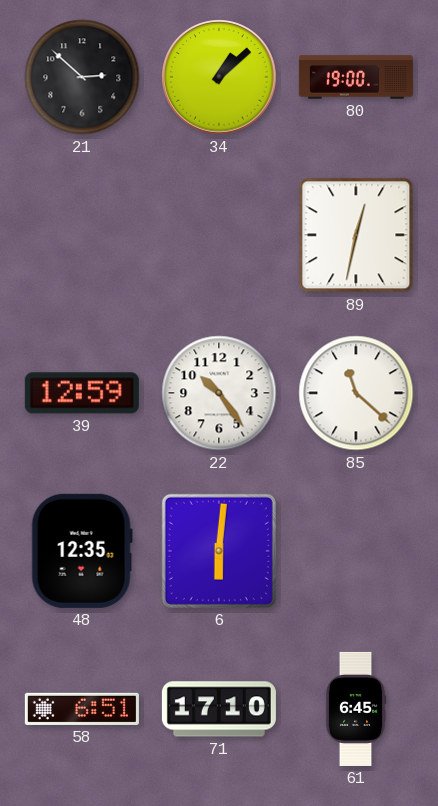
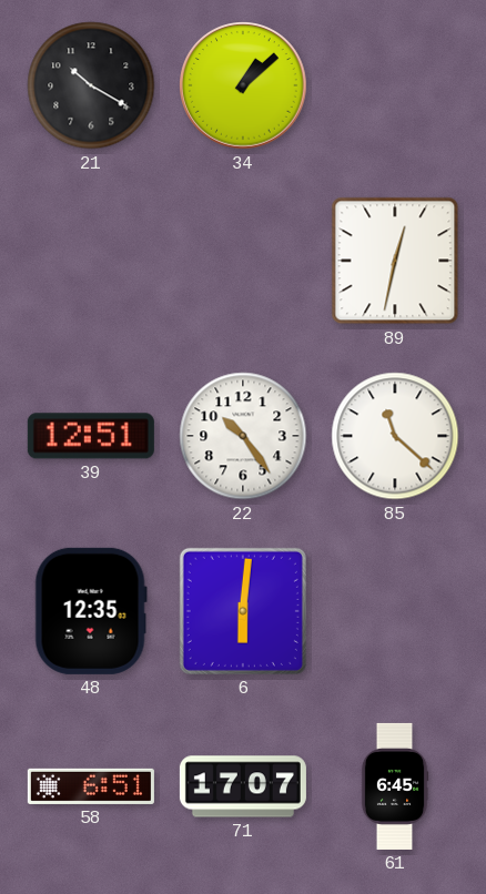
21: 2:52 -> 10:20 (91, 85)
80: 19:00 -> none (356, 77)
39: 12:59 -> 12:51 (91, 436)
71: 17:10 -> 17:07 (243, 786)
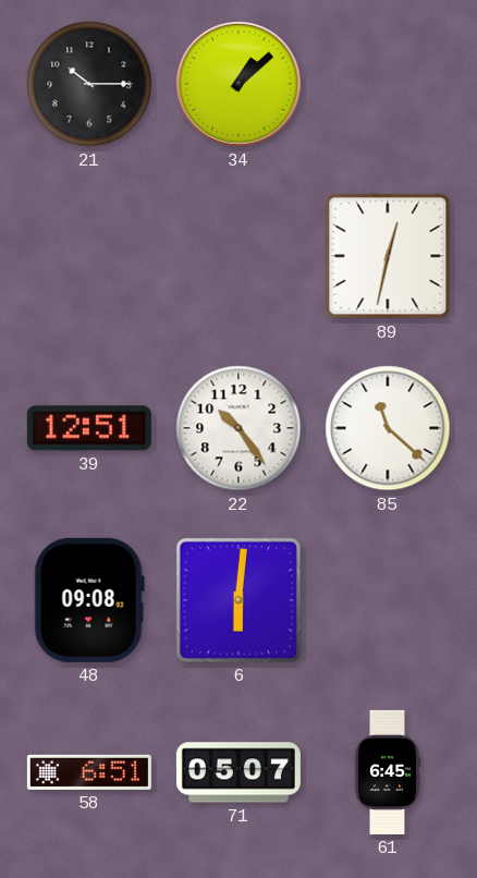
21: 10:20 -> 10:15 (89, 84)
48: 12:35 -> 09:08 (89, 600)
71: 17:07 -> 05:07 (238, 772)
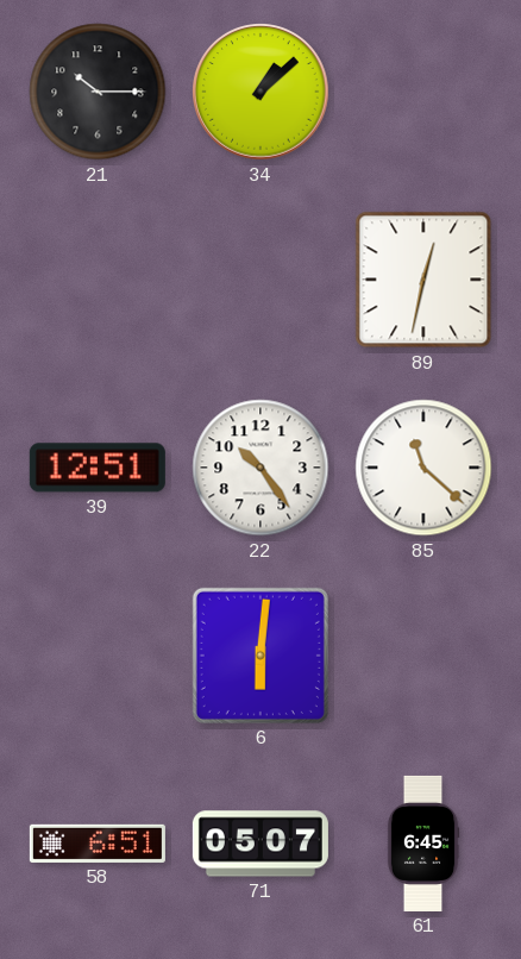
48: 09:08 -> none (89, 600)
